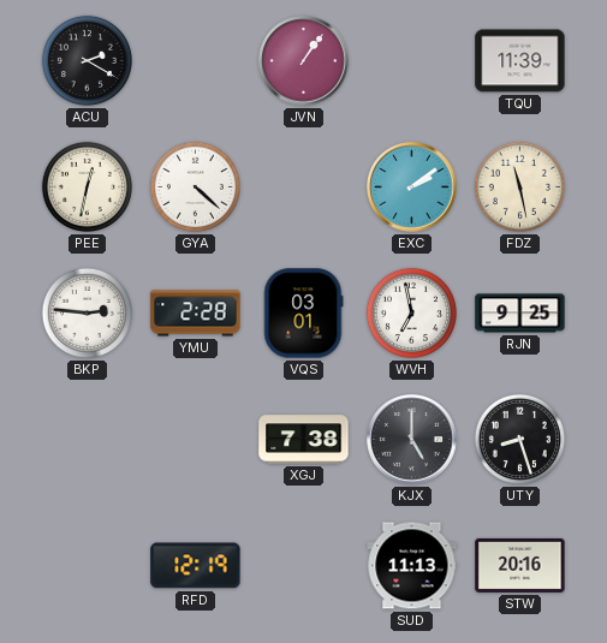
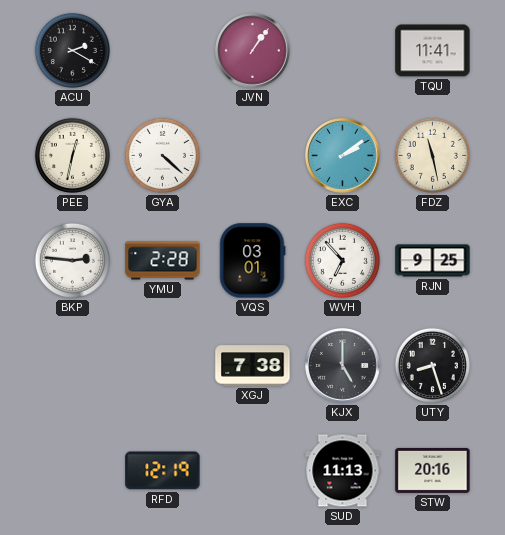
TQU: 11:39 -> 11:41 (433, 51)
WVH: 6:58 -> 6:53 (342, 260)
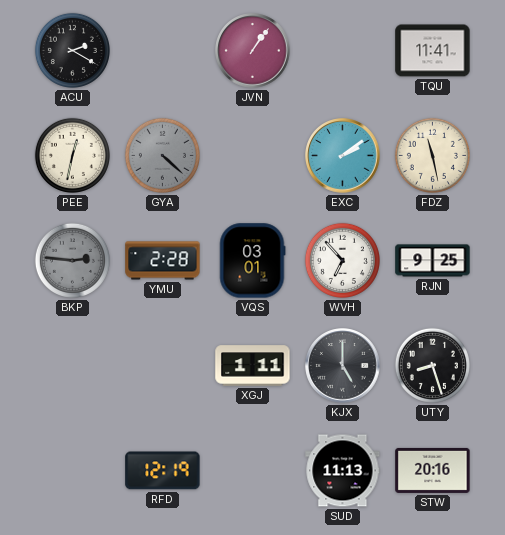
GYA dial: white -> grey (162, 155)
BKP dial: white -> grey (72, 260)
XGJ: 7:38 -> 1:11 (253, 366)
